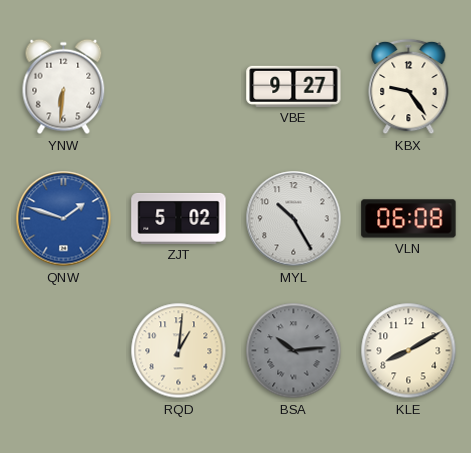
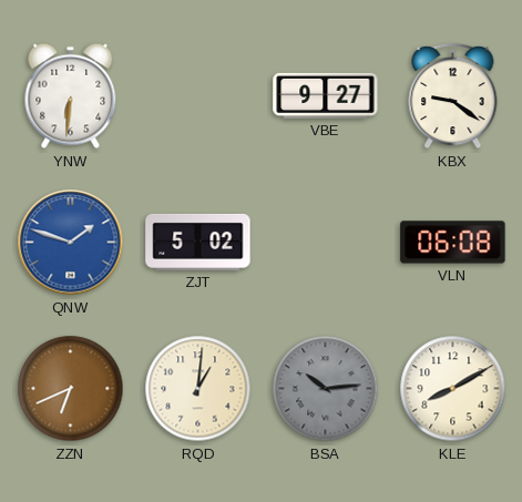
KBX: 9:24 -> 9:21 (453, 96)
MYL: 10:25 -> none (294, 219)
ZZN: none -> 6:41 (71, 389)
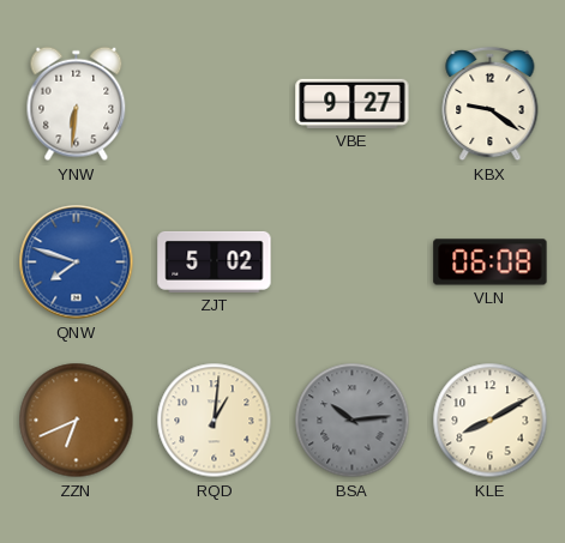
QNW: 1:48 -> 7:48 (77, 263)
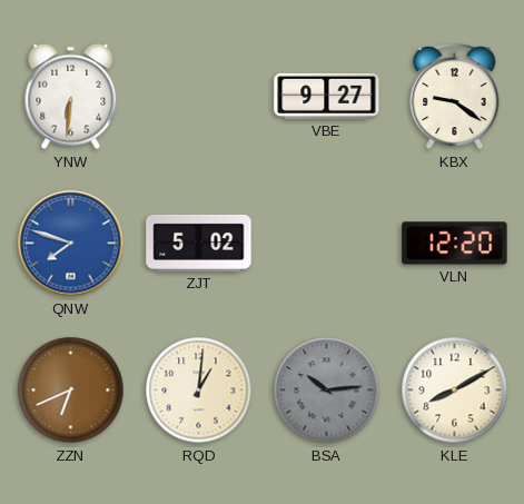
VLN: 06:08 -> 12:20 (455, 244)
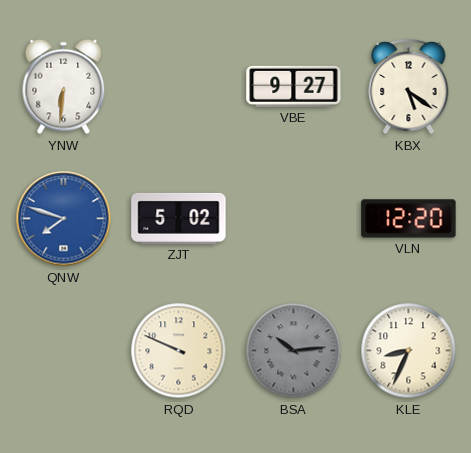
KBX: 9:21 -> 5:21 (409, 87)
ZZN: 6:41 -> none (71, 391)
RQD: 1:01 -> 9:49 (179, 351)
KLE: 8:10 -> 8:34 (409, 351)
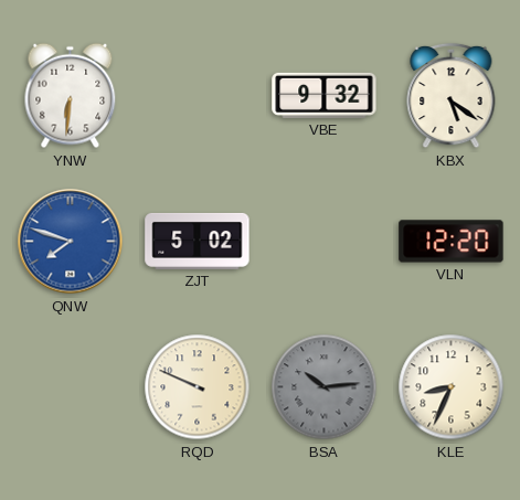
VBE: 9:27 -> 9:32 (325, 95)
